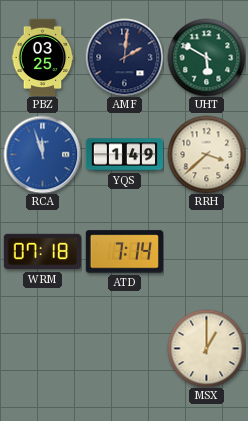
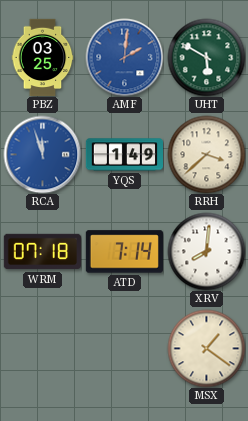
AMF dial: navy -> blue (124, 57)
XRV: none -> 8:01 (206, 251)
MSX: 1:00 -> 1:21 (206, 348)
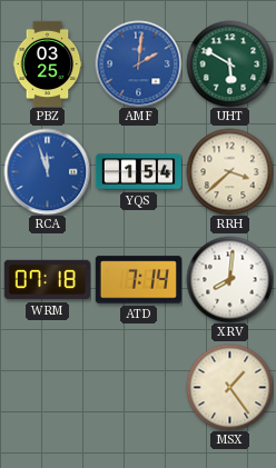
YQS: 1:49 -> 1:54 (138, 172)
MSX: 1:21 -> 1:24 (229, 387)
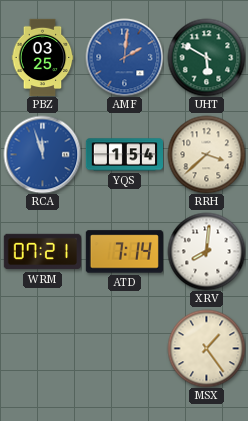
WRM: 07:18 -> 07:21 (42, 252)
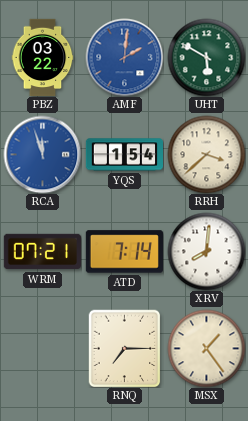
PBZ: 03:25 -> 03:22 (43, 57)
RNQ: none -> 7:15 (125, 348)
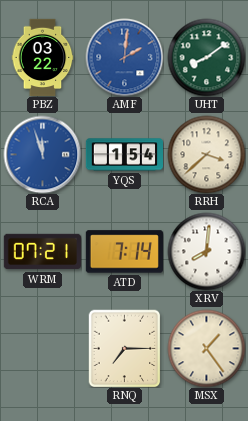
UHT: 5:50 -> 8:09 (206, 57)
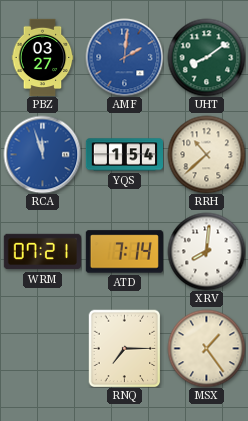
PBZ: 03:22 -> 03:27 (43, 57)
RRH: 3:38 -> 10:38 (206, 154)
